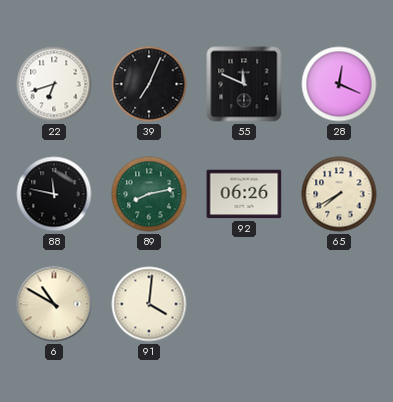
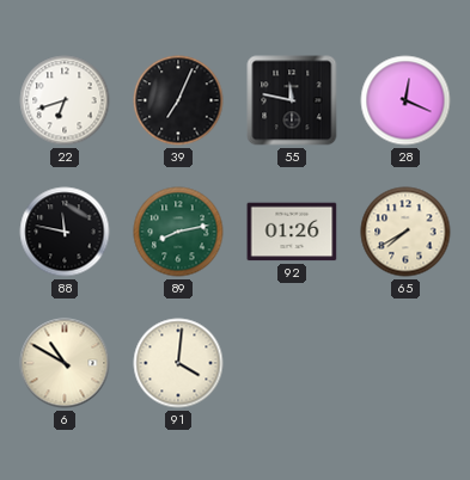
55: 11:49 -> 11:47 (292, 100)
92: 06:26 -> 01:26 (292, 232)
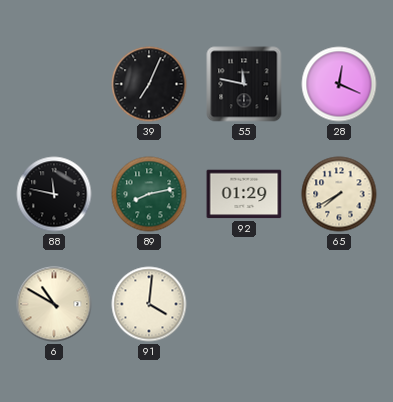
22: 6:42 -> none (65, 100)
92: 01:26 -> 01:29 (244, 194)
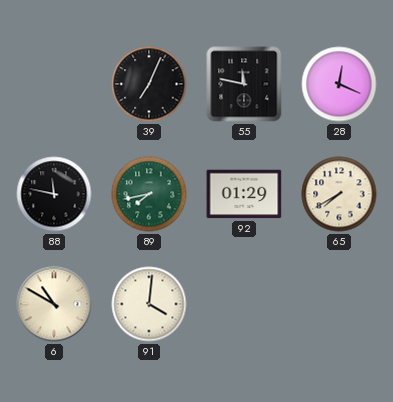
89: 8:13 -> 7:43 (149, 194)
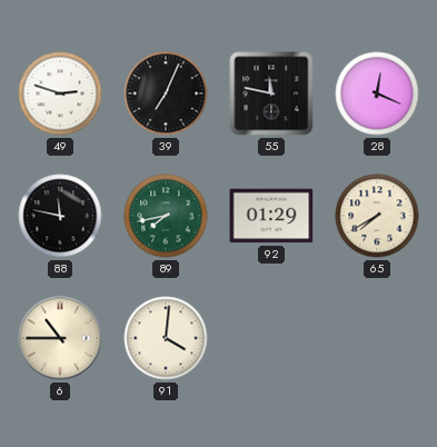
49: none -> 2:48 (60, 93)
6: 10:50 -> 10:45 (60, 338)
